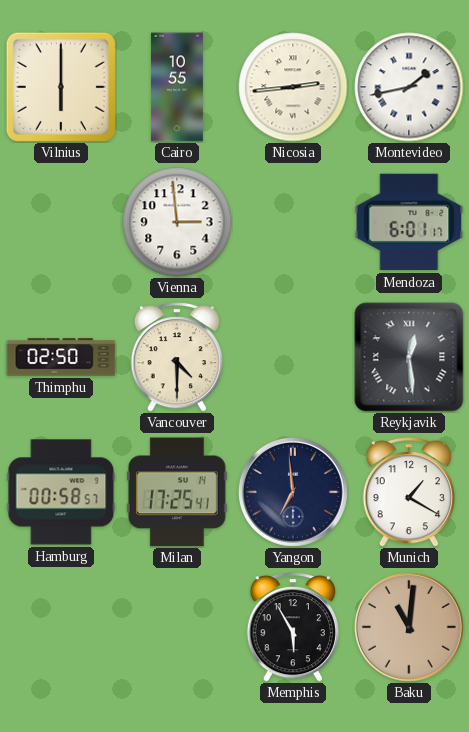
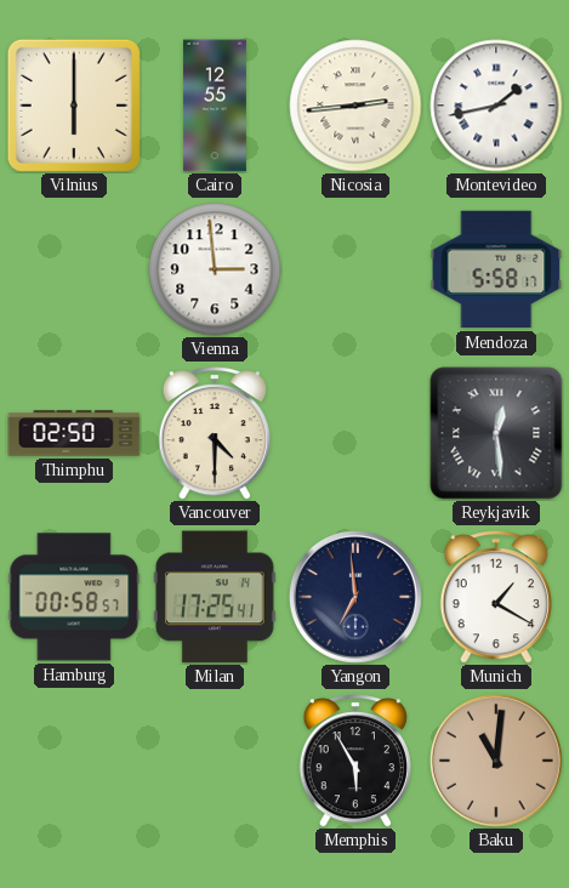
Cairo: 10:55 -> 12:55 (215, 106)
Mendoza: 6:01 -> 5:58 (496, 269)
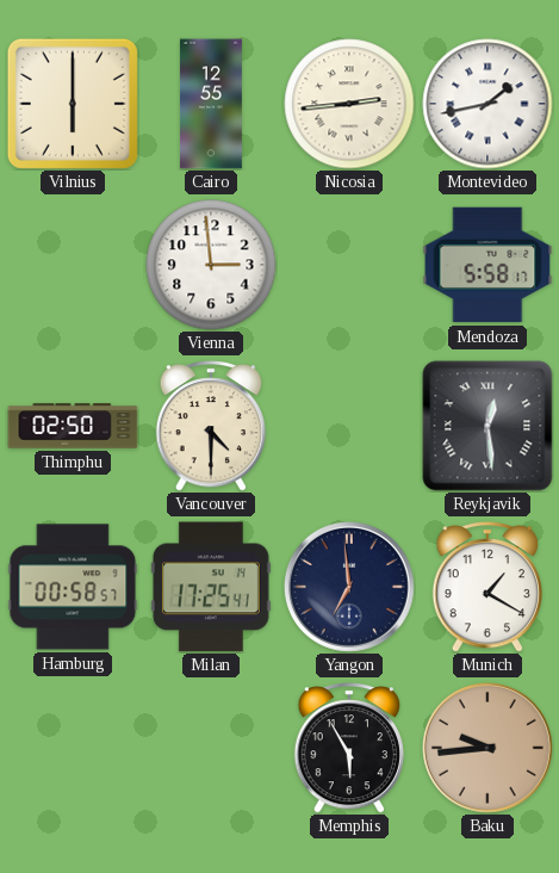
Baku: 11:01 -> 9:44 (487, 748)
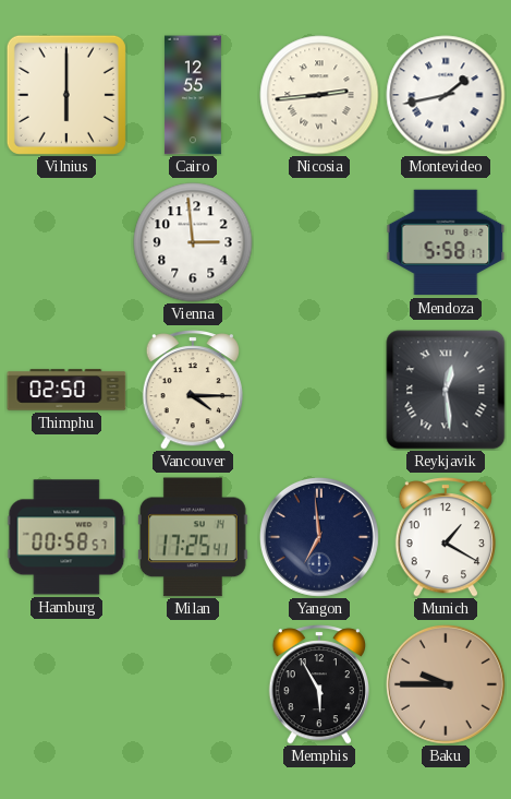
Vancouver: 4:30 -> 4:15 (193, 390)
Baku: 9:44 -> 9:45 (446, 684)
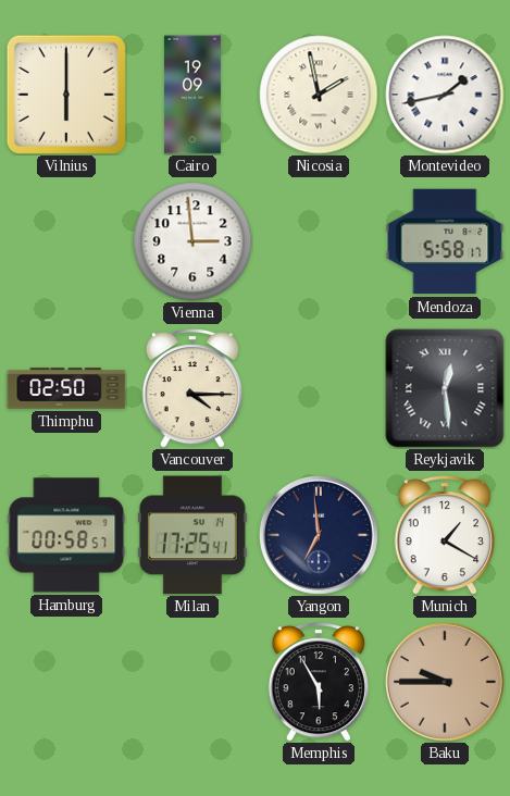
Cairo: 12:55 -> 19:09 (192, 95)
Nicosia: 2:44 -> 1:58 (319, 95)
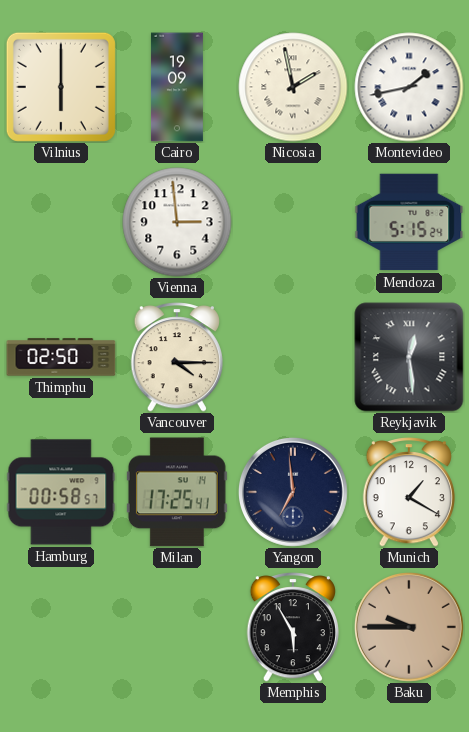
Mendoza: 5:58 -> 5:15 (409, 222)
